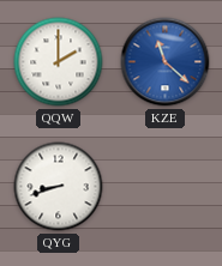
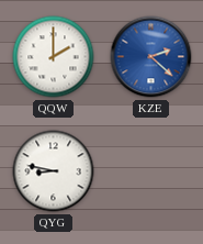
KZE: 11:22 -> 2:22 (151, 57)
QYG: 8:42 -> 8:47 (54, 171)
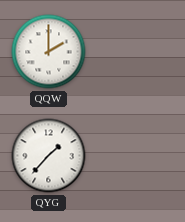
KZE: 2:22 -> none (151, 57)
QYG: 8:47 -> 1:37 (49, 156)
